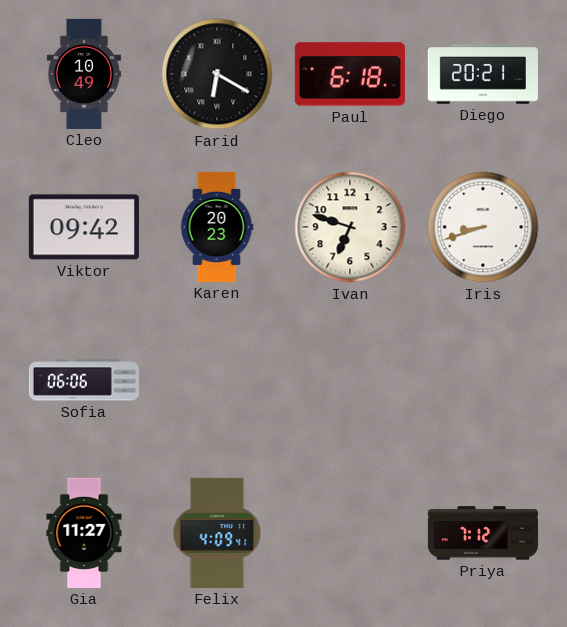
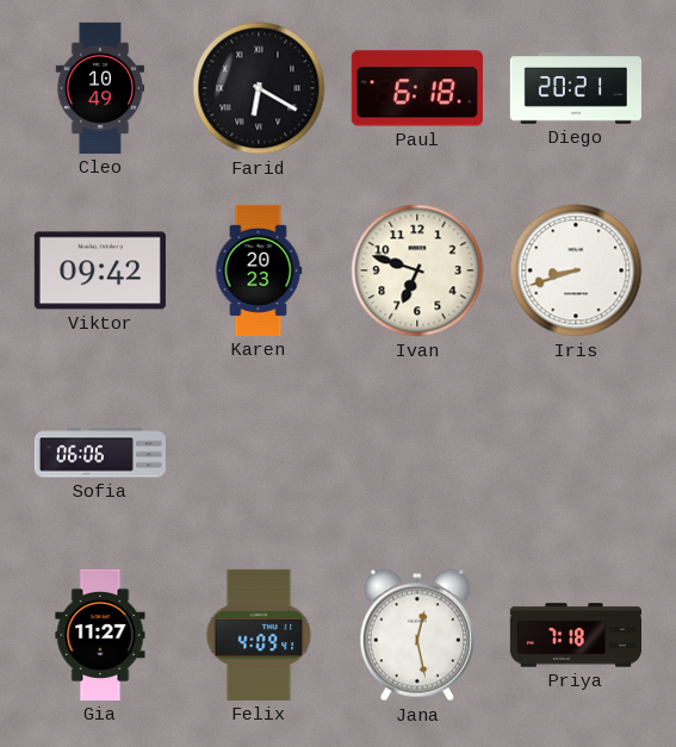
Jana: none -> 12:28 (417, 635)
Priya: 7:12 -> 7:18 (575, 635)
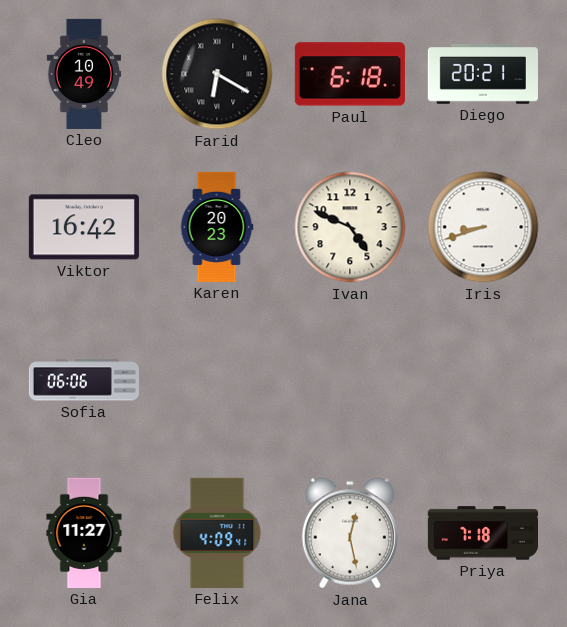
Viktor: 09:42 -> 16:42 (84, 227)
Ivan: 6:48 -> 4:49 (350, 227)
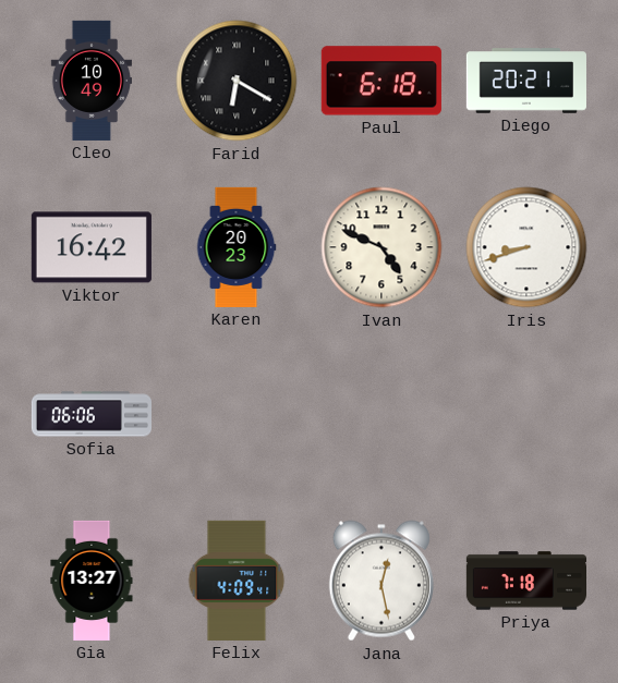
Gia: 11:27 -> 13:27 (92, 581)
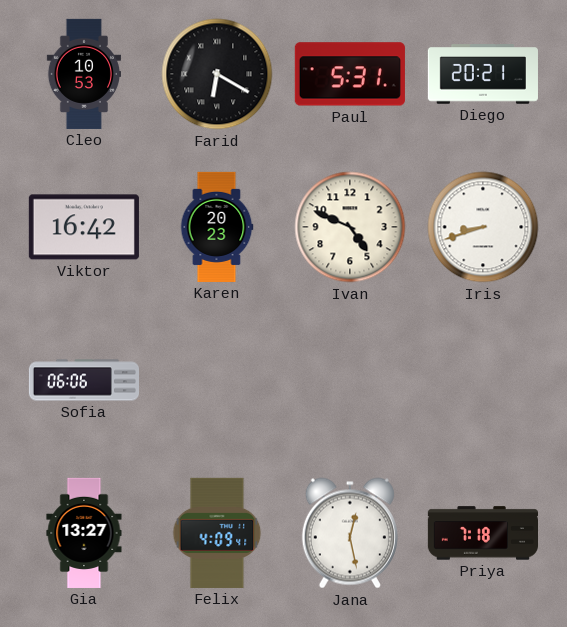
Cleo: 10:49 -> 10:53 (83, 74)
Paul: 6:18 -> 5:31 (350, 74)
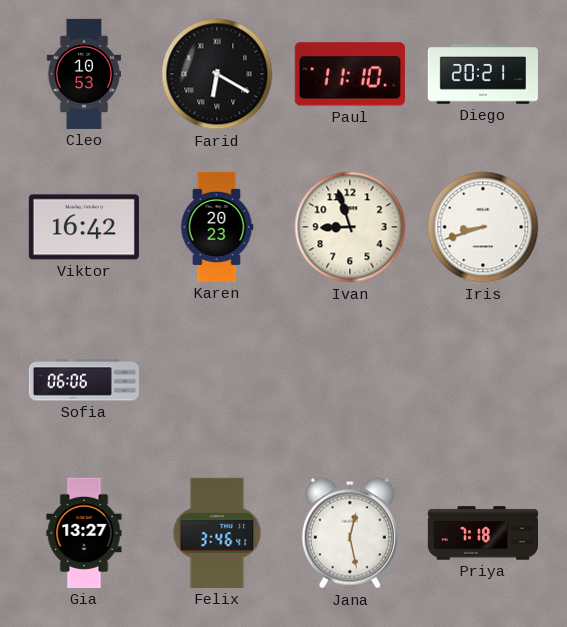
Paul: 5:31 -> 11:10 (350, 74)
Ivan: 4:49 -> 8:57 (350, 227)
Felix: 4:09 -> 3:46 (217, 533)
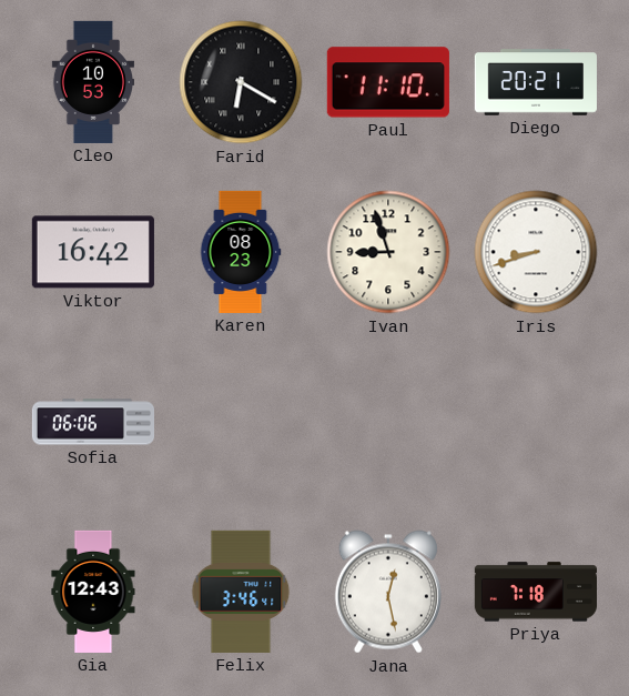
Karen: 20:23 -> 08:23 (241, 252)
Gia: 13:27 -> 12:43 (93, 592)
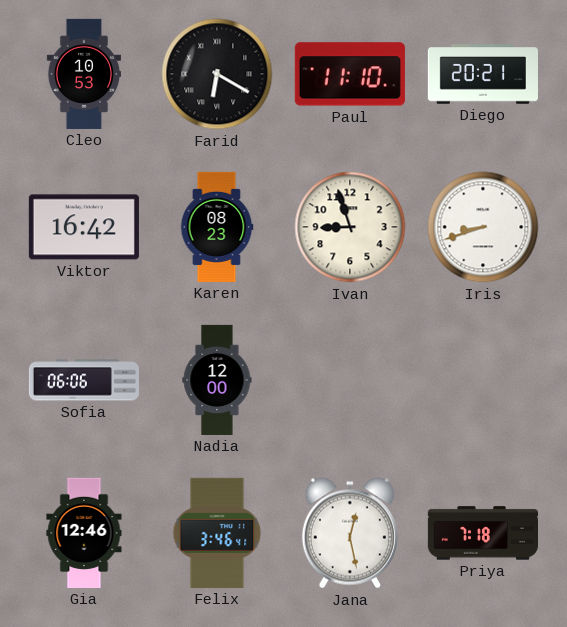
Nadia: none -> 12:00 (217, 380)
Gia: 12:43 -> 12:46 (84, 533)
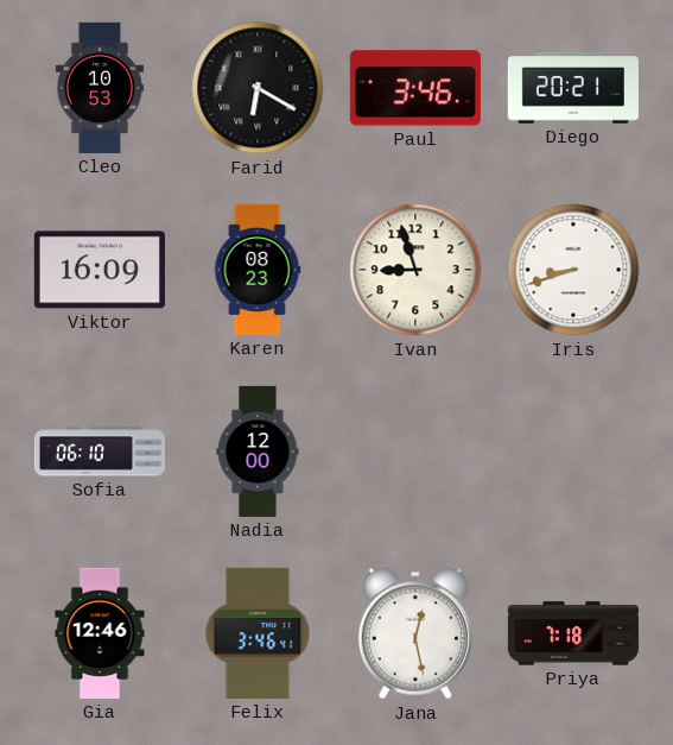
Paul: 11:10 -> 3:46 (415, 88)
Viktor: 16:42 -> 16:09 (100, 270)
Sofia: 06:06 -> 06:10 (99, 452)
